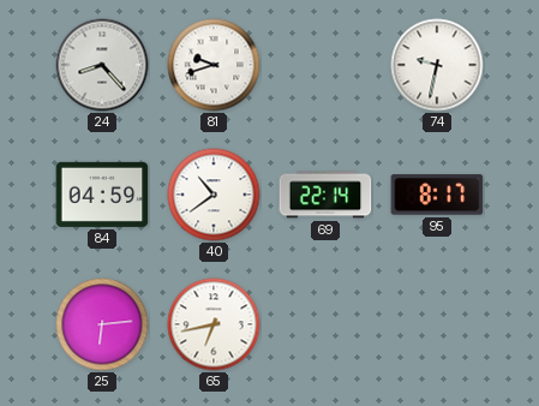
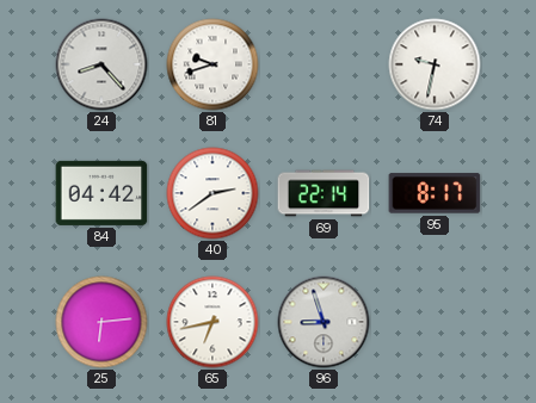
84: 04:59 -> 04:42 (101, 193)
40: 10:39 -> 2:39 (212, 193)
96: none -> 8:57 (324, 322)
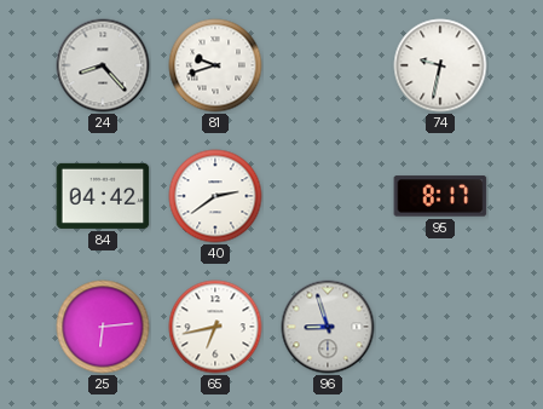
69: 22:14 -> none (324, 193)
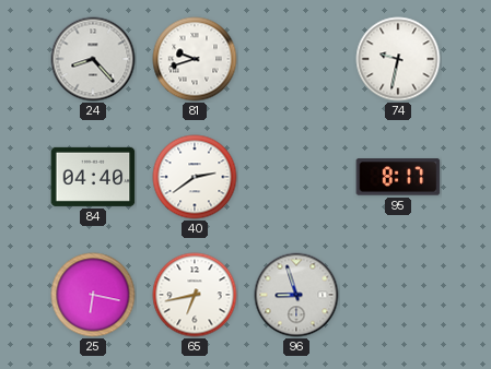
84: 04:42 -> 04:40 (93, 177)
25: 6:14 -> 6:17 (93, 295)
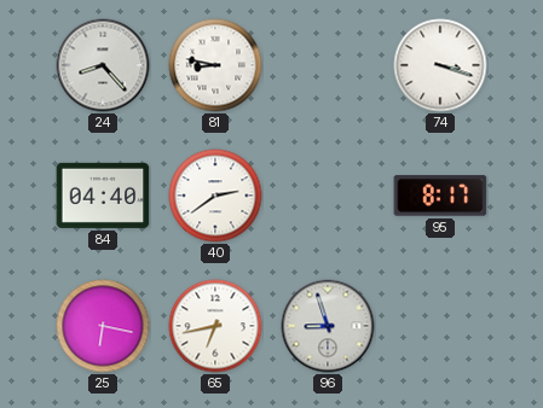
81: 9:42 -> 8:47 (215, 65)
74: 9:32 -> 3:18 (440, 65)
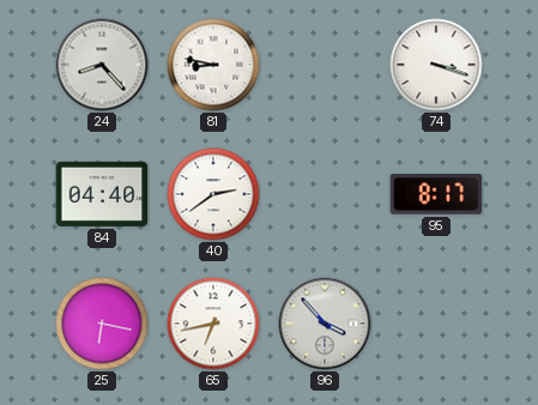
96: 8:57 -> 3:53 (325, 324)
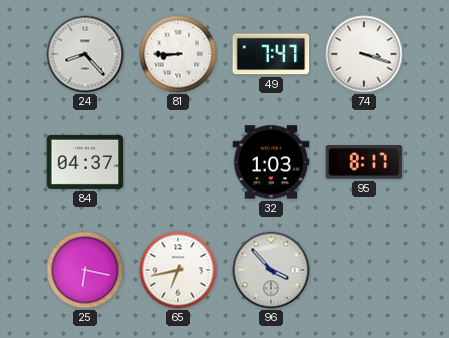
81: 8:47 -> 8:45 (178, 54)
49: none -> 7:47 (271, 54)
84: 04:40 -> 04:37 (85, 162)
40: 2:39 -> none (213, 194)
32: none -> 1:03 (271, 162)
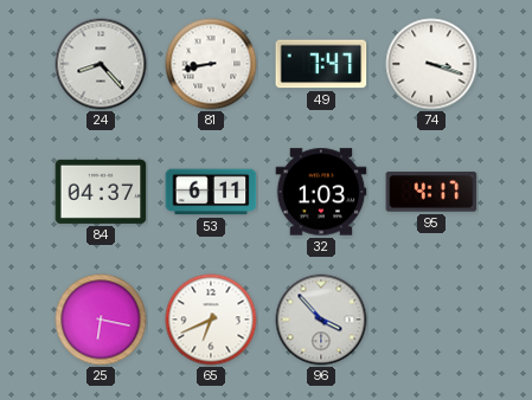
81: 8:45 -> 8:43 (211, 64)
53: none -> 6:11 (211, 192)
95: 8:17 -> 4:17 (431, 192)
65: 6:43 -> 6:41 (211, 320)
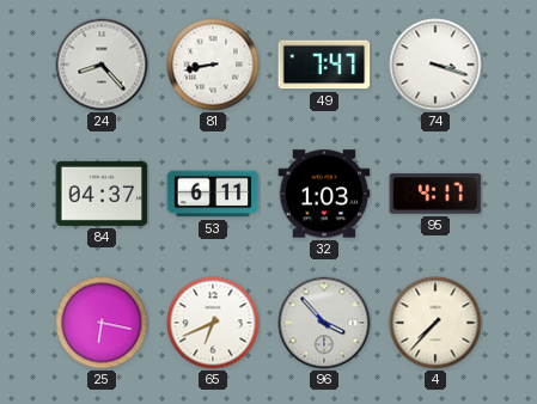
4: none -> 7:37 (435, 323)
